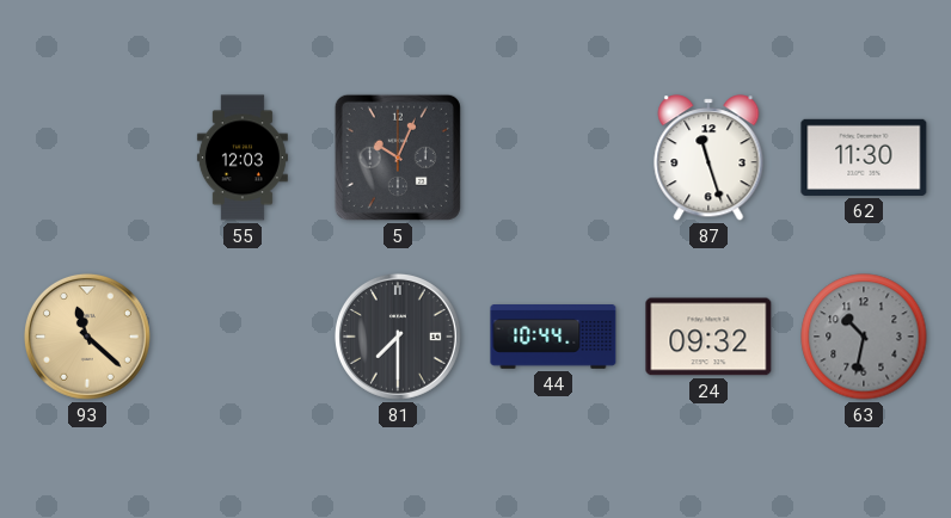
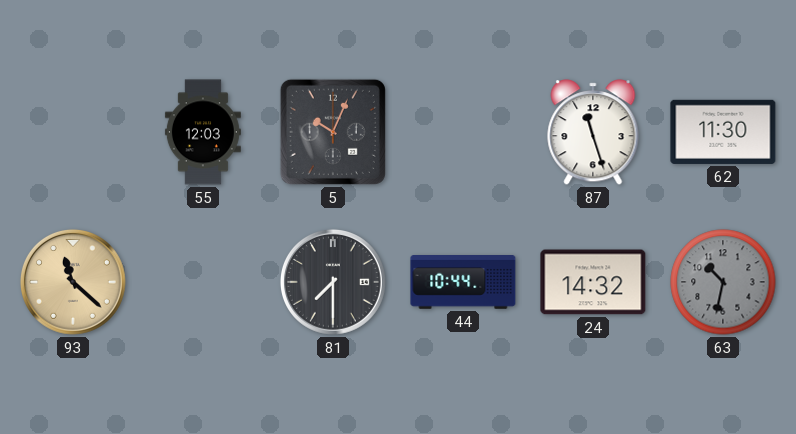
24: 09:32 -> 14:32 (593, 282)
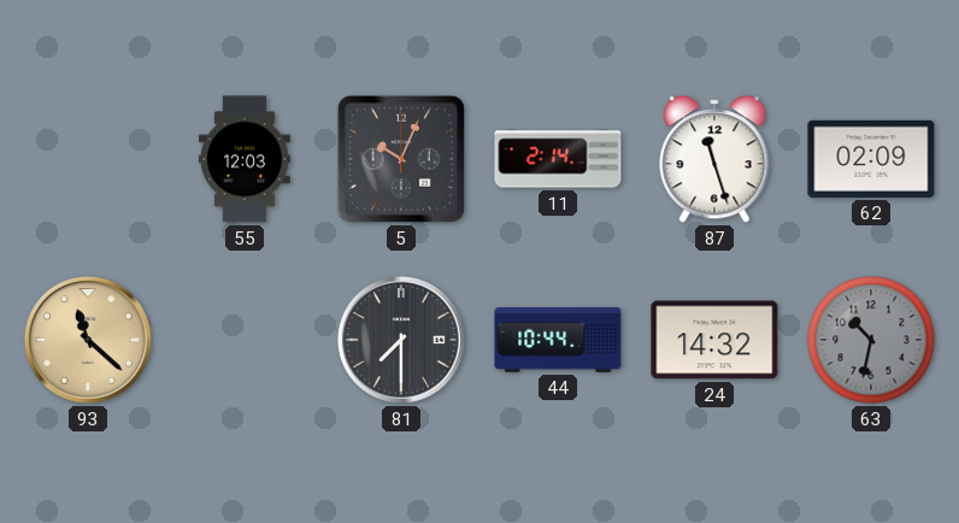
11: none -> 2:14 (558, 159)
62: 11:30 -> 02:09 (871, 159)
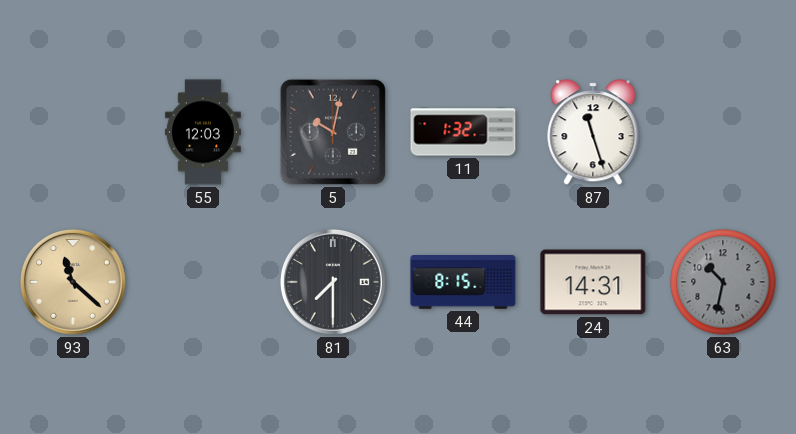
5: 10:04 -> 10:02 (333, 132)
11: 2:14 -> 1:32 (463, 132)
62: 02:09 -> none (871, 159)
44: 10:44 -> 8:15 (463, 283)
24: 14:32 -> 14:31 (593, 282)
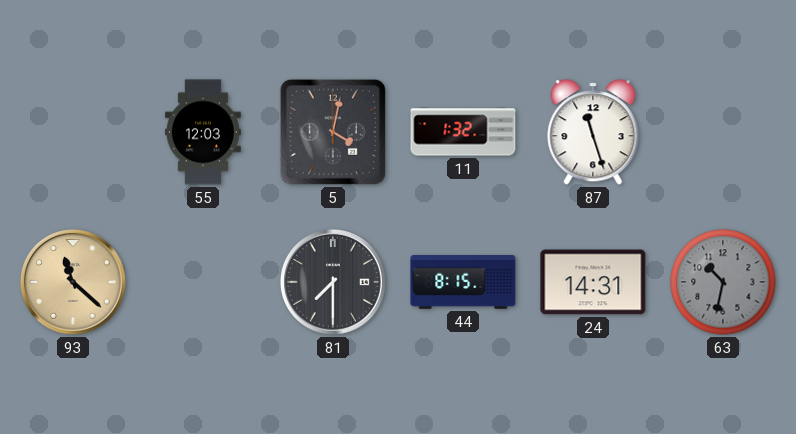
5: 10:02 -> 4:02 (333, 132)
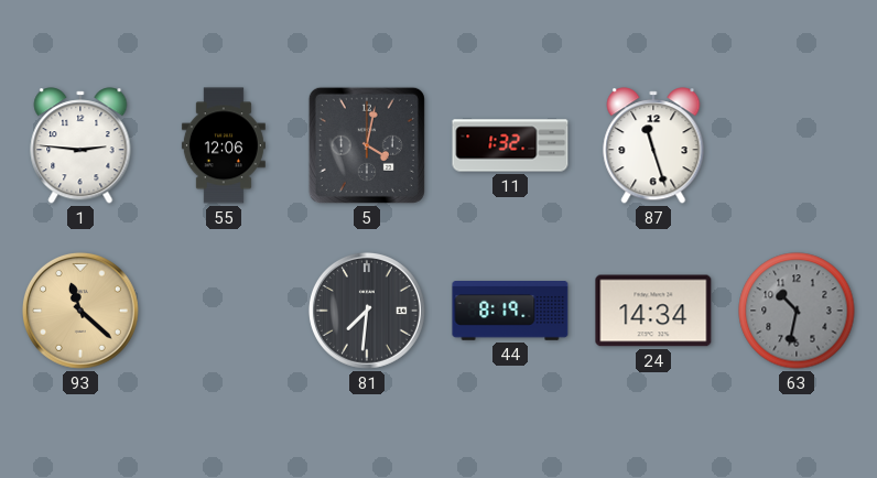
1: none -> 2:46 (80, 145)
55: 12:03 -> 12:06 (224, 145)
81: 7:30 -> 7:31 (367, 311)
44: 8:15 -> 8:19 (510, 312)
24: 14:31 -> 14:34 (653, 311)
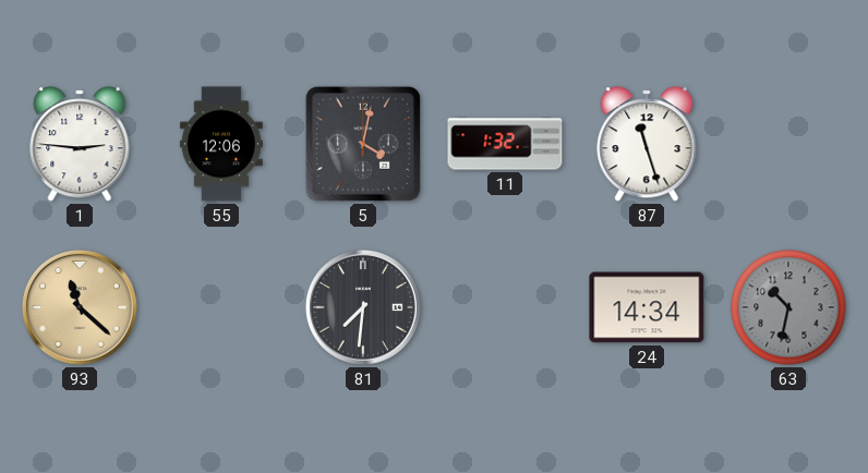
44: 8:19 -> none (510, 312)
